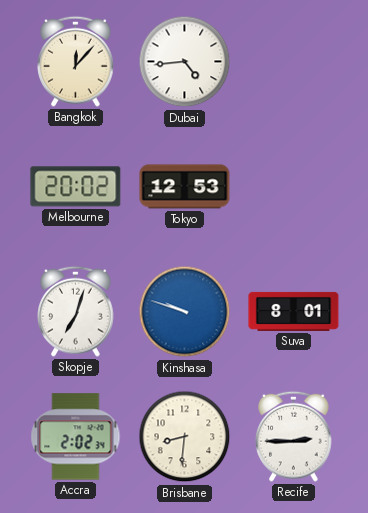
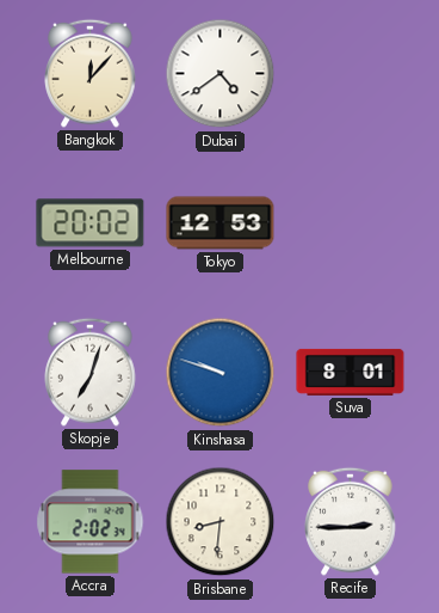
Dubai: 4:44 -> 4:39 (221, 74)
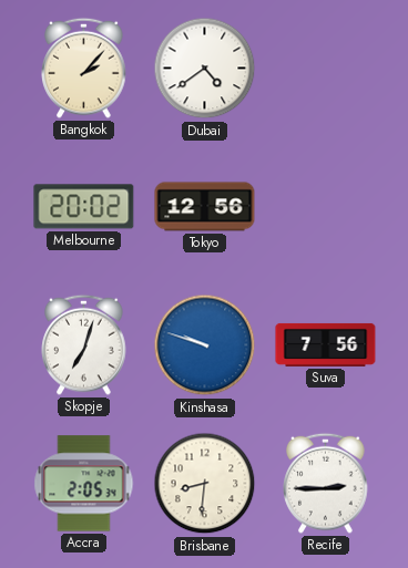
Bangkok: 12:07 -> 2:07 (84, 68)
Tokyo: 12:53 -> 12:56 (205, 207)
Suva: 8:01 -> 7:56 (326, 344)
Accra: 2:02 -> 2:05 (84, 484)
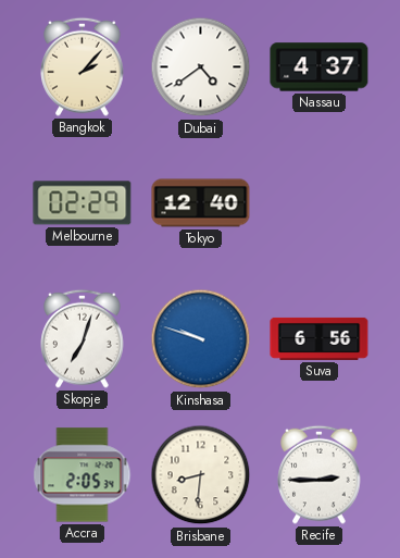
Nassau: none -> 4:37 (320, 67)
Melbourne: 20:02 -> 02:29 (83, 203)
Tokyo: 12:56 -> 12:40 (201, 203)
Suva: 7:56 -> 6:56 (320, 338)
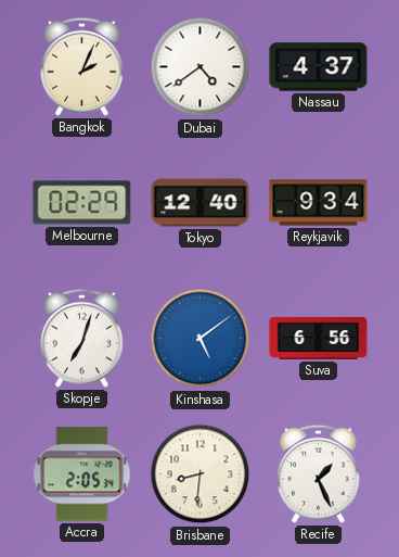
Bangkok: 2:07 -> 2:04 (82, 66)
Reykjavik: none -> 9:34 (319, 203)
Kinshasa: 9:48 -> 5:09 (201, 339)
Recife: 2:45 -> 1:26 (319, 473)
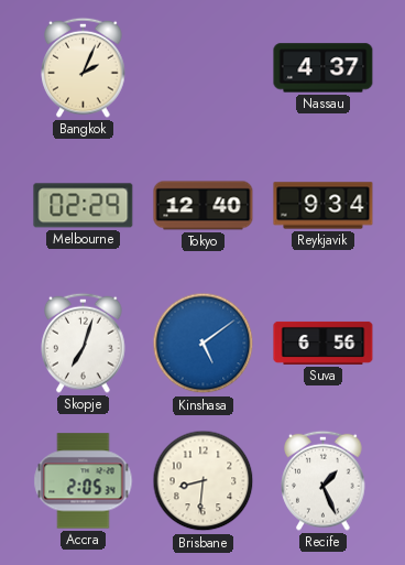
Dubai: 4:39 -> none (201, 67)
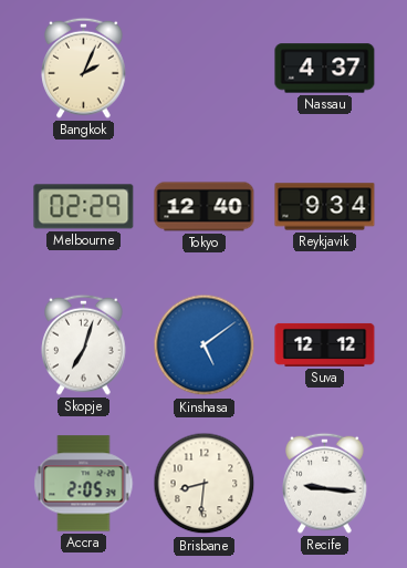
Suva: 6:56 -> 12:12 (325, 344)
Recife: 1:26 -> 9:16 (325, 483)
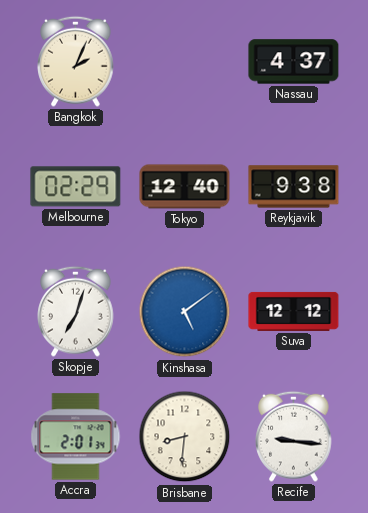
Reykjavik: 9:34 -> 9:38 (294, 187)
Accra: 2:05 -> 2:01 (76, 437)
